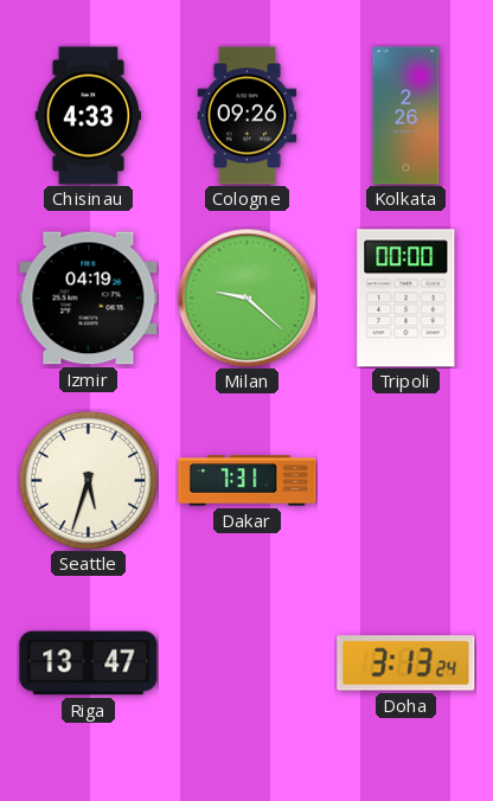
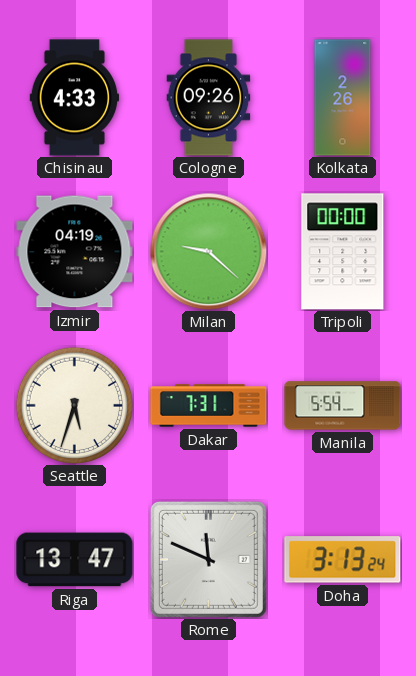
Manila: none -> 5:54 (343, 406)
Rome: none -> 11:49 (208, 559)
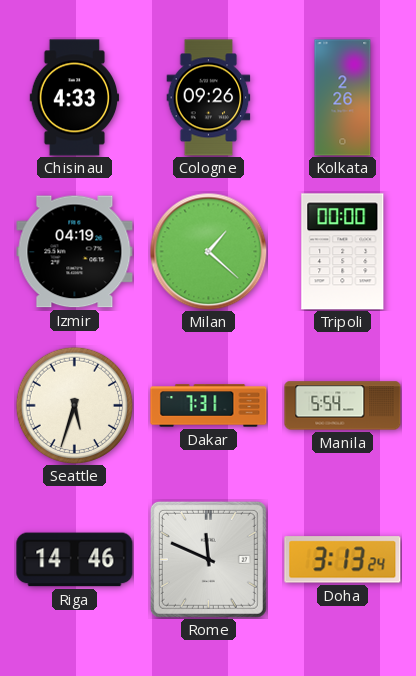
Milan: 9:22 -> 1:22 (208, 251)
Riga: 13:47 -> 14:46 (75, 560)
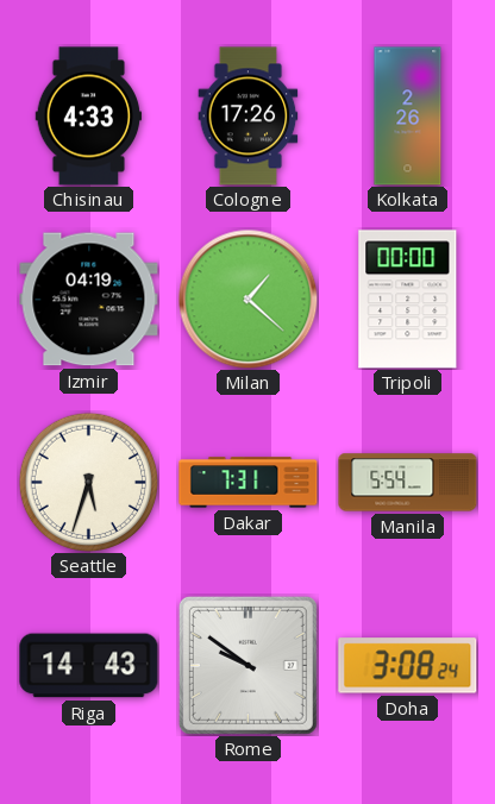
Cologne: 09:26 -> 17:26 (249, 117)
Riga: 14:46 -> 14:43 (89, 666)
Rome: 11:49 -> 9:51 (248, 665)
Doha: 3:13 -> 3:08 (408, 666)
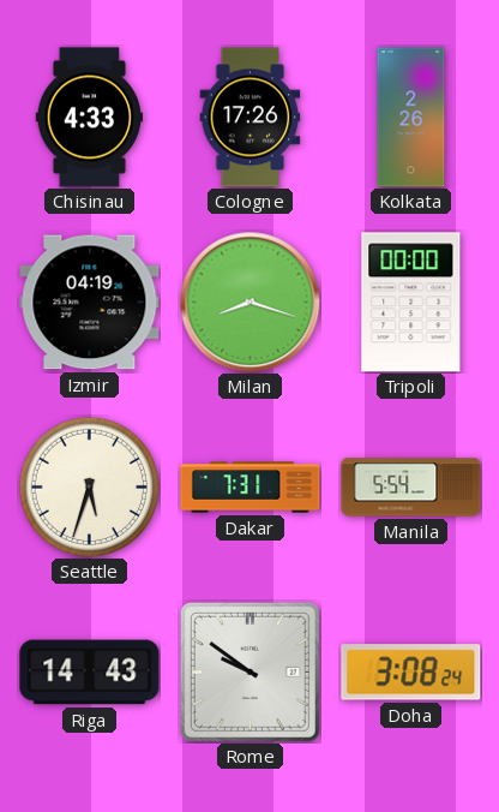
Milan: 1:22 -> 8:18 (249, 301)
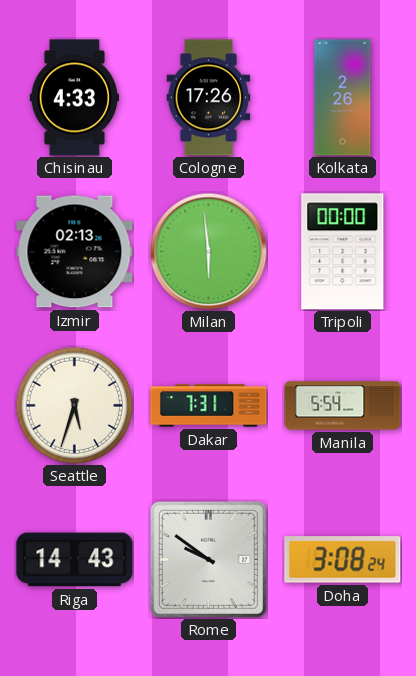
Izmir: 04:19 -> 02:13 (75, 252)
Milan: 8:18 -> 5:59 (208, 251)
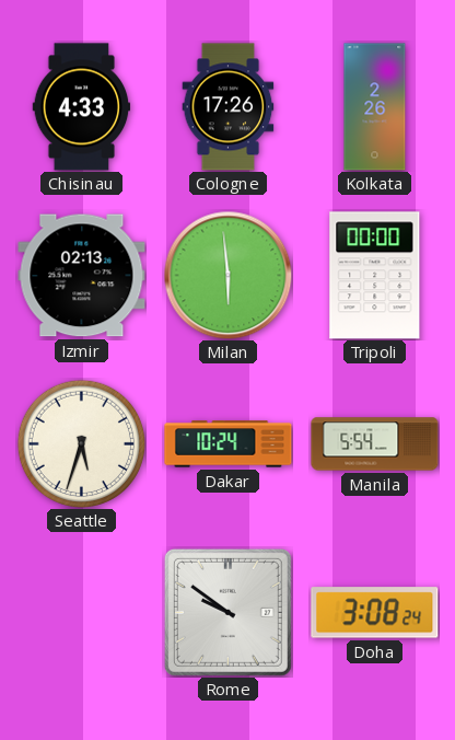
Dakar: 7:31 -> 10:24 (229, 444)
Riga: 14:43 -> none (75, 560)
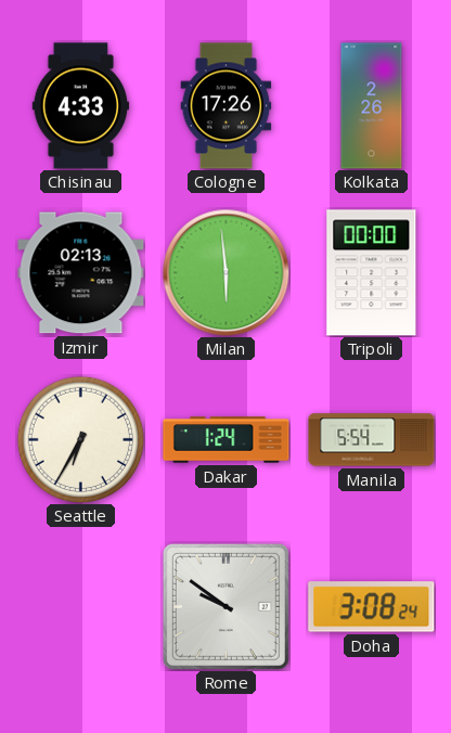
Seattle: 5:33 -> 6:35 (80, 439)
Dakar: 10:24 -> 1:24 (227, 440)
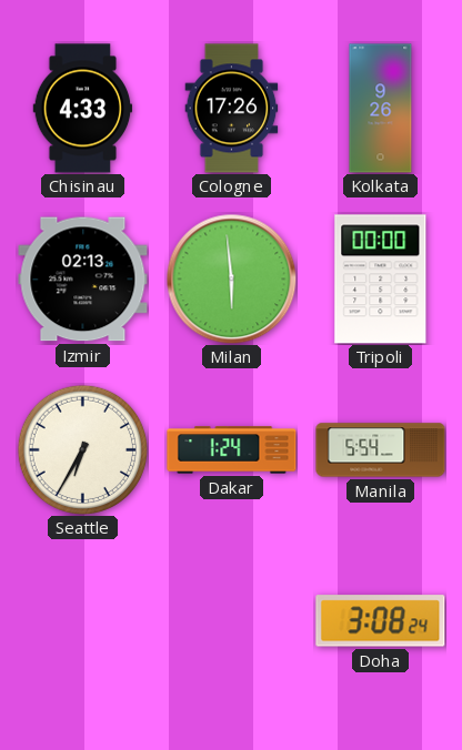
Kolkata: 2:26 -> 9:26 (381, 109)
Rome: 9:51 -> none (225, 606)
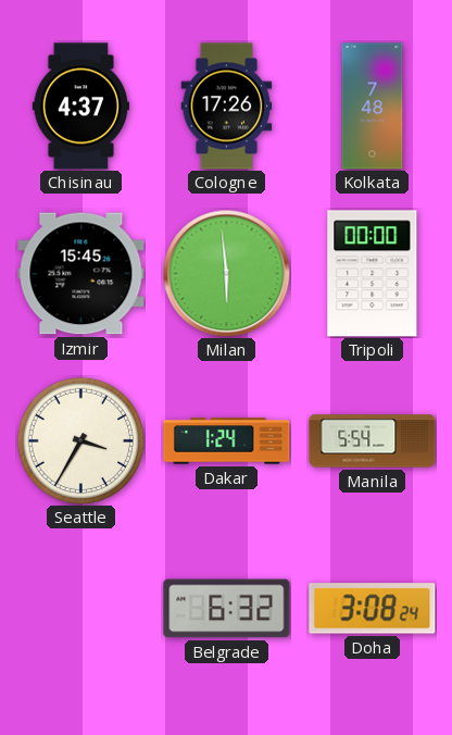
Chisinau: 4:33 -> 4:37 (81, 107)
Kolkata: 9:26 -> 7:48 (373, 107)
Izmir: 02:13 -> 15:45 (81, 274)
Seattle: 6:35 -> 3:35 (80, 440)
Belgrade: none -> 6:32 (227, 609)
